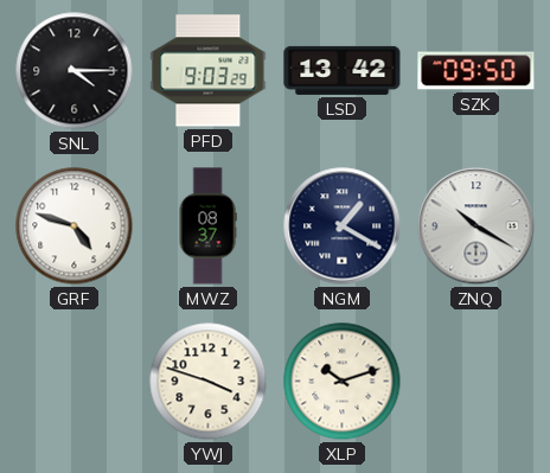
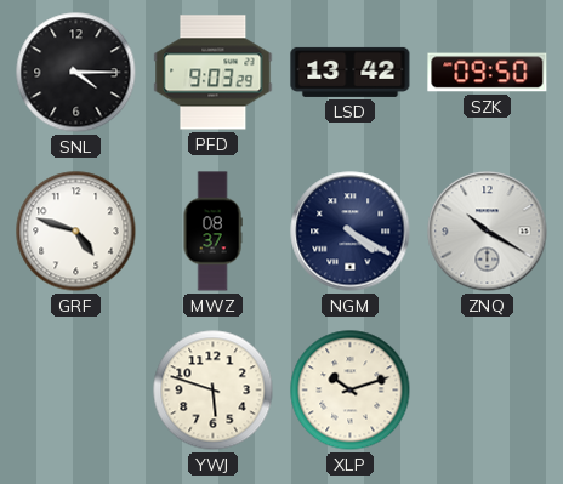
NGM: 1:20 -> 4:20 (351, 232)
YWJ: 3:48 -> 5:48 (214, 391)
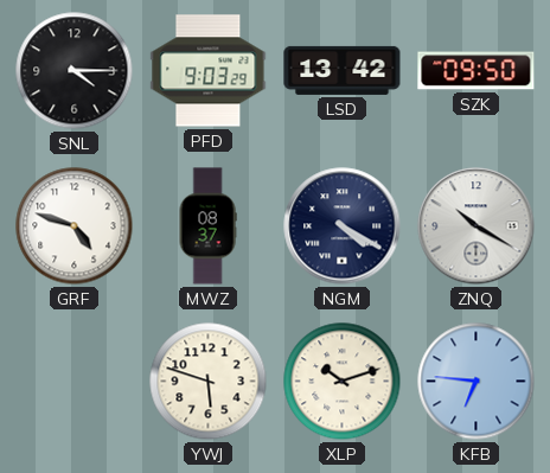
KFB: none -> 6:46 (477, 382)
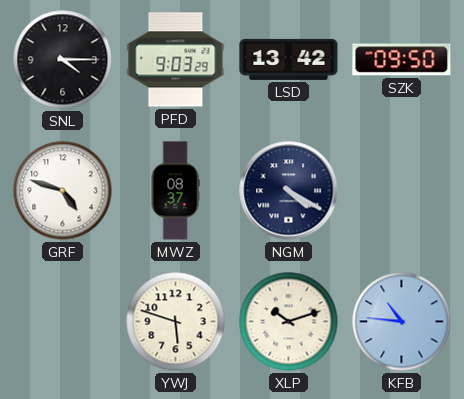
ZNQ: 10:20 -> none (477, 226)
KFB: 6:46 -> 10:46 (402, 322)
